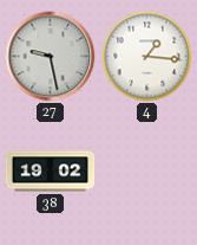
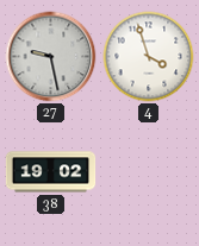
4: 1:16 -> 3:57 (149, 57)
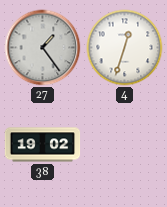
27: 9:28 -> 1:24 (43, 48)
4: 3:57 -> 12:33 (125, 48)
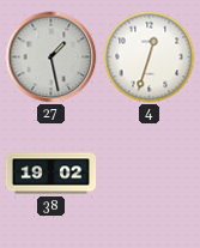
27: 1:24 -> 1:28 (51, 58)
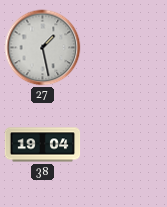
4: 12:33 -> none (150, 58)
38: 19:02 -> 19:04 (43, 145)
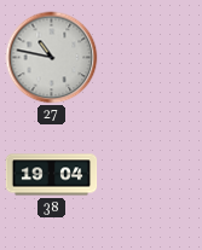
27: 1:28 -> 10:47 (52, 58)
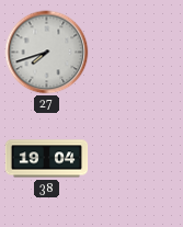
27: 10:47 -> 7:42 (47, 53)
